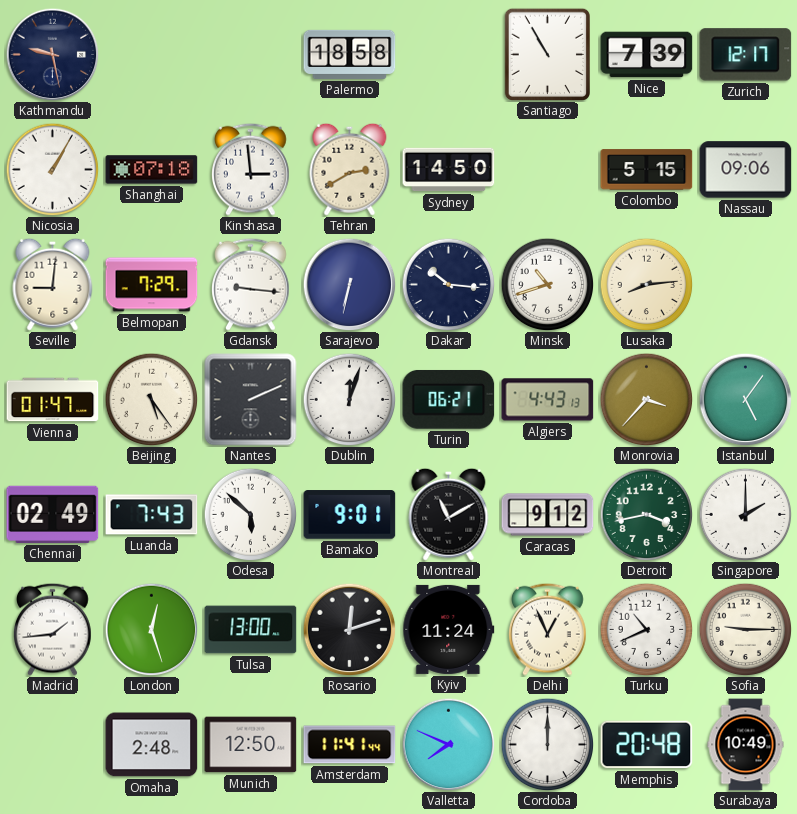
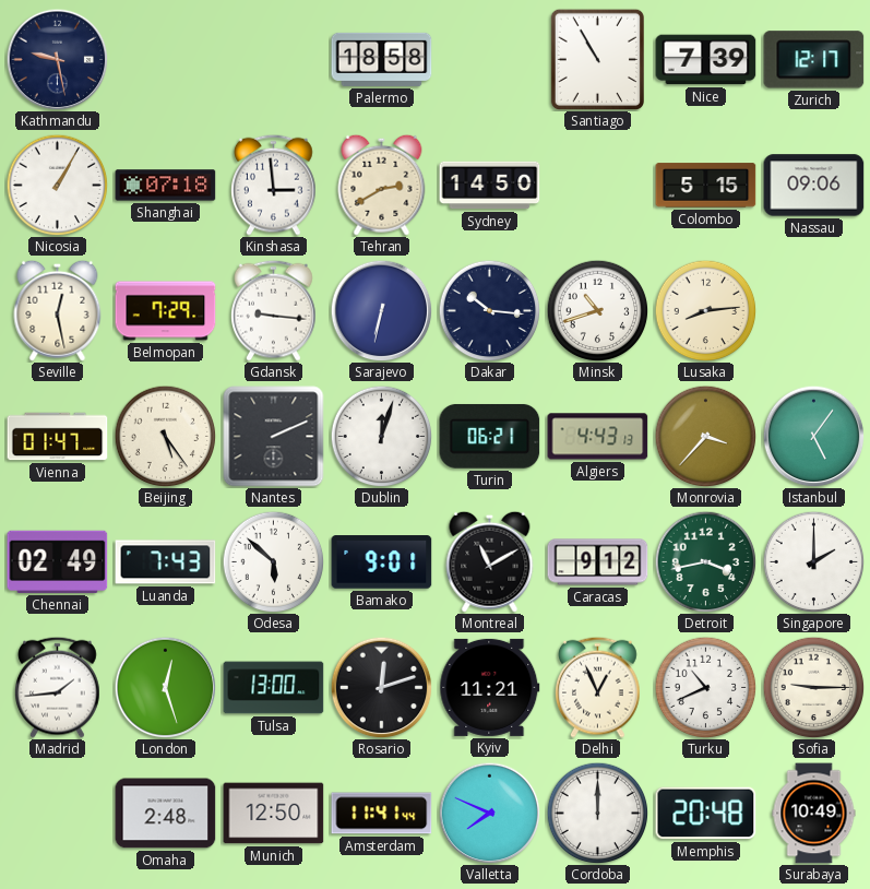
Seville: 9:01 -> 12:28 (58, 310)
Kyiv: 11:24 -> 11:21 (490, 687)
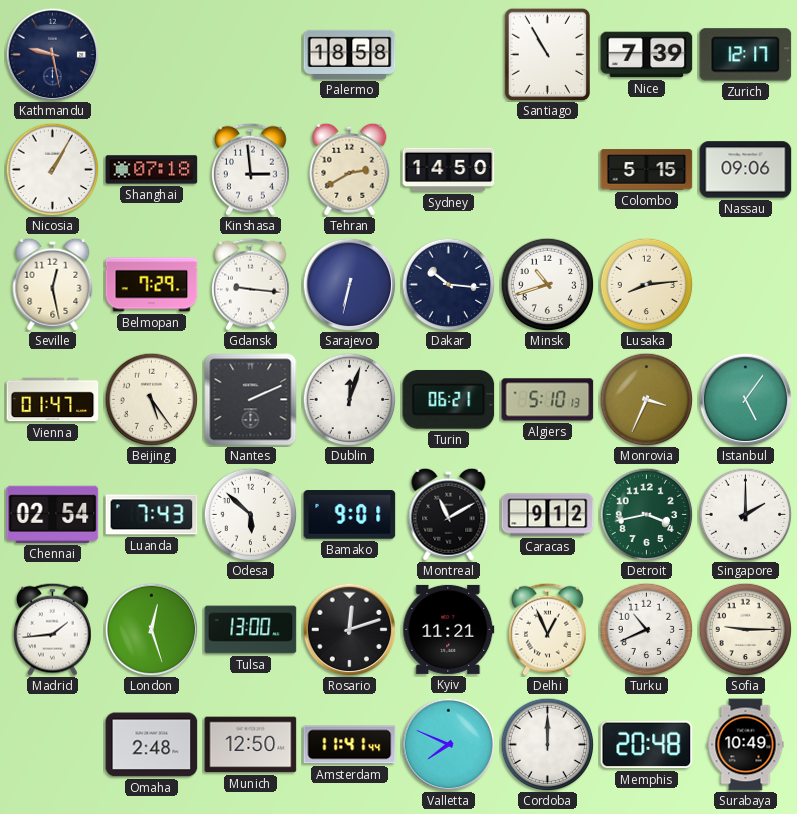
Algiers: 4:43 -> 5:10 (548, 400)
Monrovia: 3:37 -> 3:34 (646, 399)
Chennai: 02:49 -> 02:54 (53, 514)
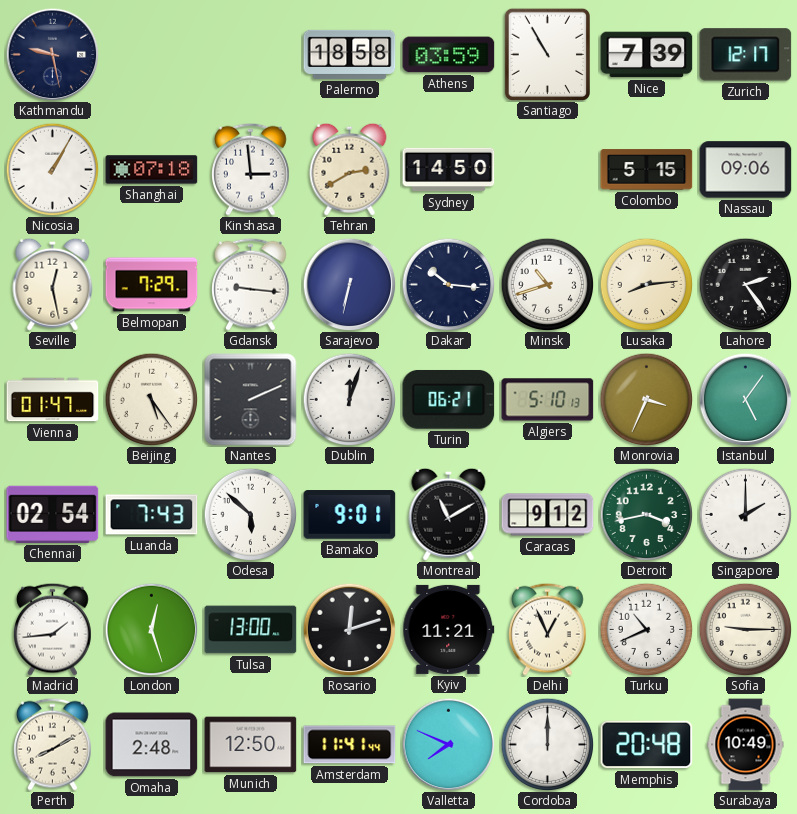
Athens: none -> 03:59 (449, 55)
Lahore: none -> 2:24 (745, 284)
Perth: none -> 8:10 (53, 744)
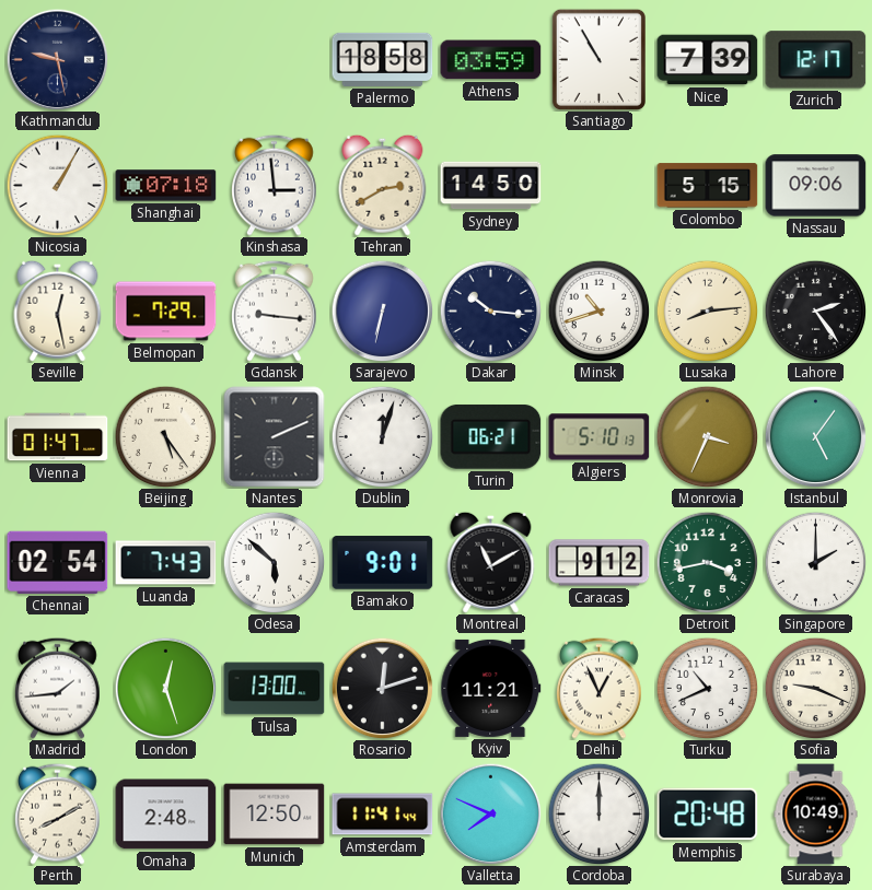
Sofia: 9:15 -> 9:19 (815, 688)
